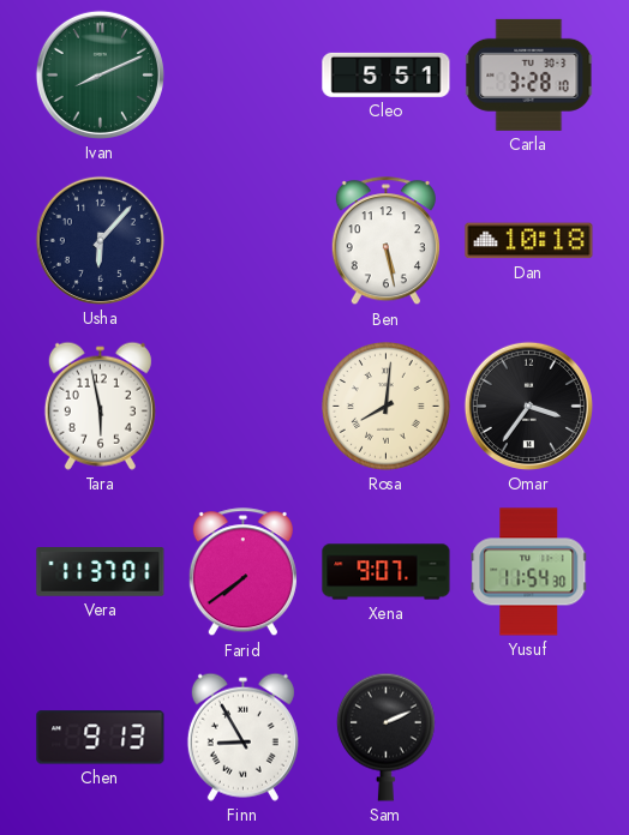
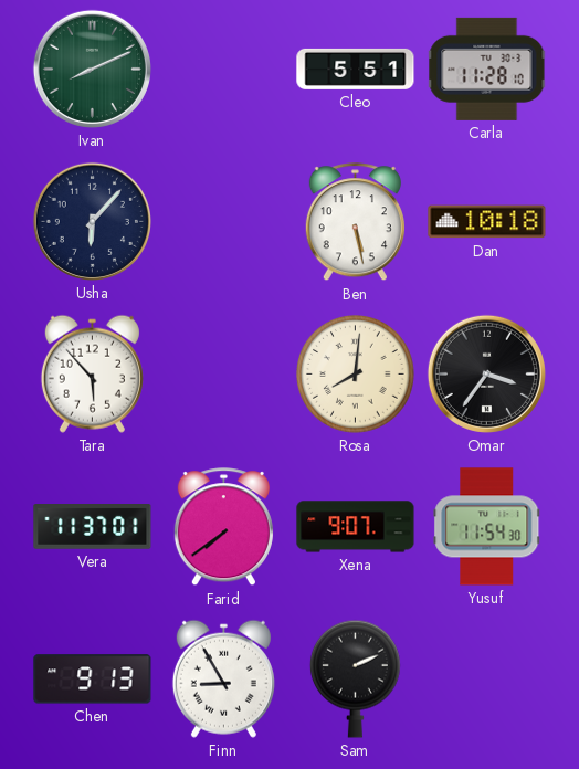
Carla: 3:28 -> 11:28 (487, 69)
Tara: 5:58 -> 5:53 (92, 373)
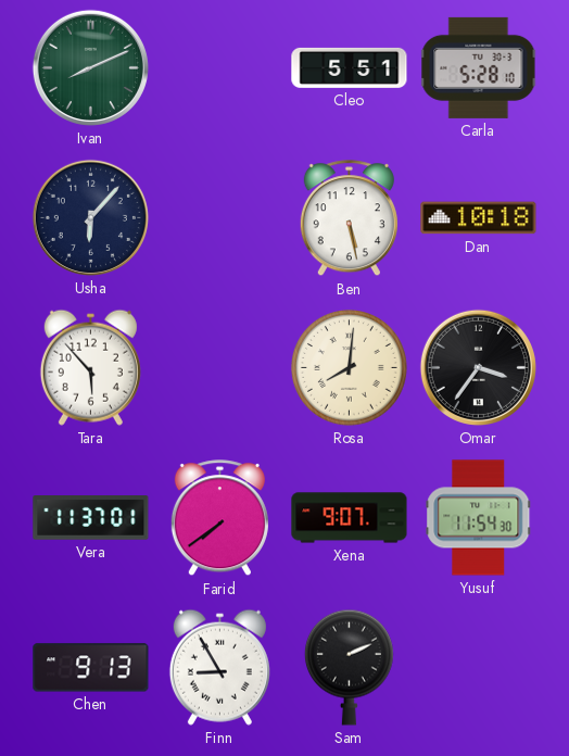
Carla: 11:28 -> 5:28 (479, 67)
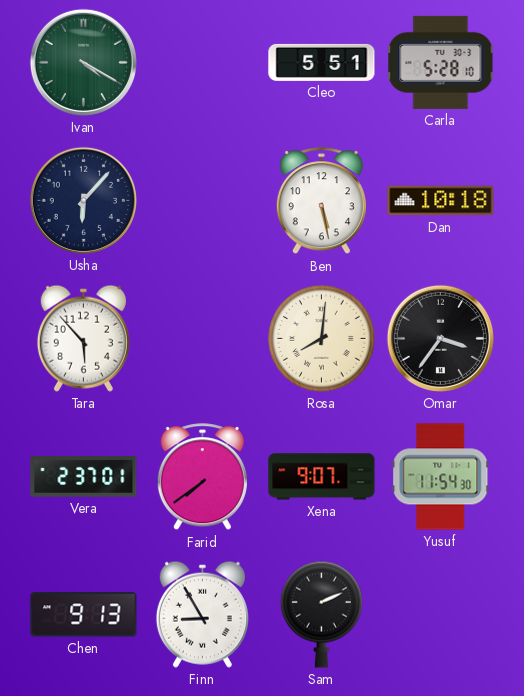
Ivan: 8:11 -> 4:20 (83, 62)
Vera: 11:37 -> 2:37 (84, 477)
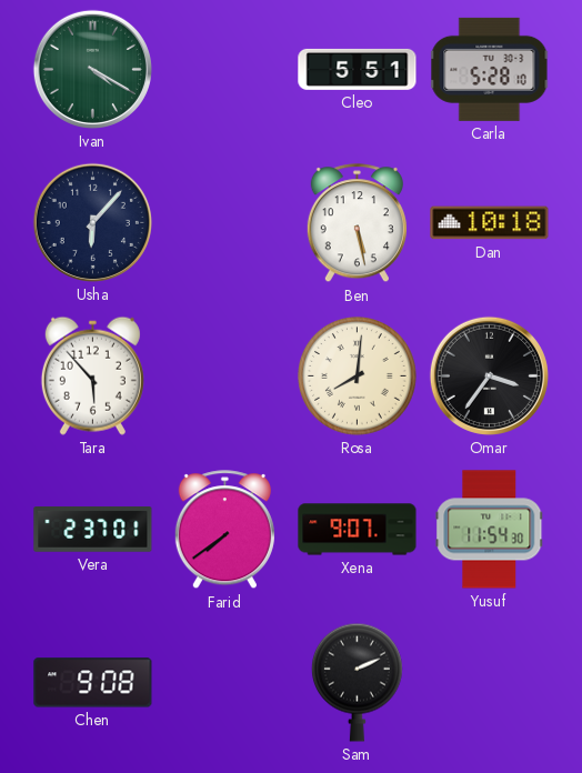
Chen: 9:13 -> 9:08 (93, 683)
Finn: 8:55 -> none (202, 614)
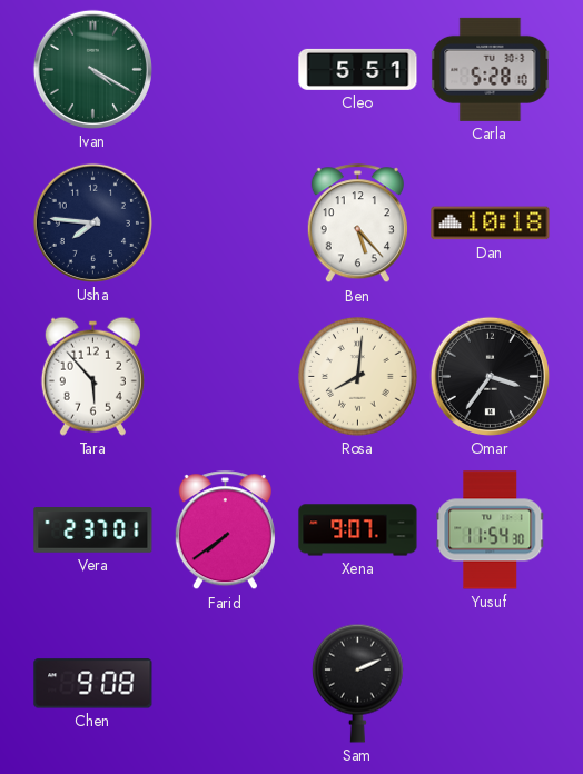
Usha: 6:07 -> 7:46 (92, 222)
Ben: 5:28 -> 5:23 (357, 224)
